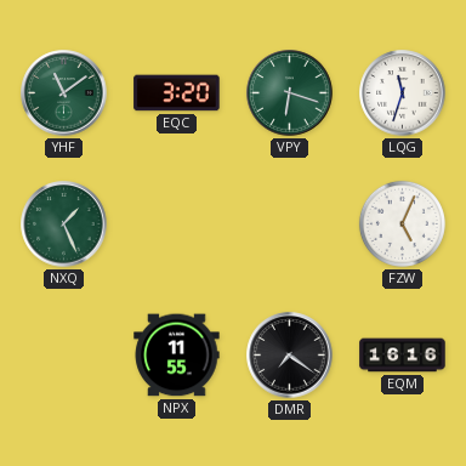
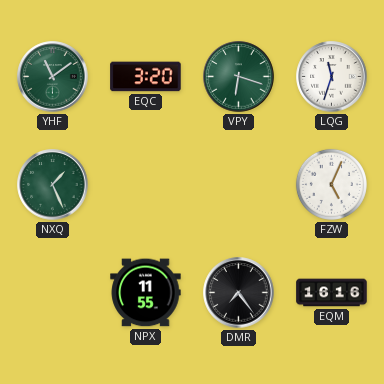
DMR: 7:21 -> 7:24 (239, 293)
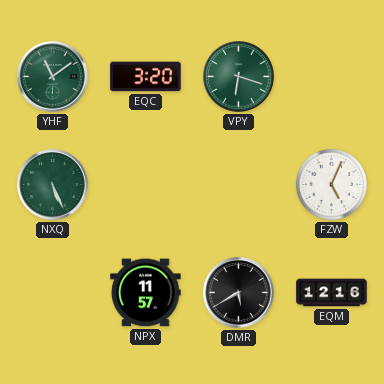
LQG: 11:33 -> none (332, 77)
NXQ: 1:26 -> 5:26 (53, 185)
NPX: 11:55 -> 11:57 (146, 293)
DMR: 7:24 -> 5:40 (239, 293)
EQM: 16:16 -> 12:16 (332, 293)
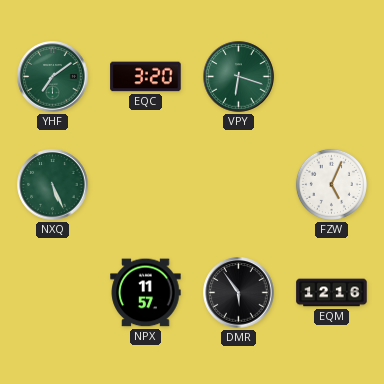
YHF: 11:09 -> 7:09 (53, 77)
DMR: 5:40 -> 5:54 (239, 293)
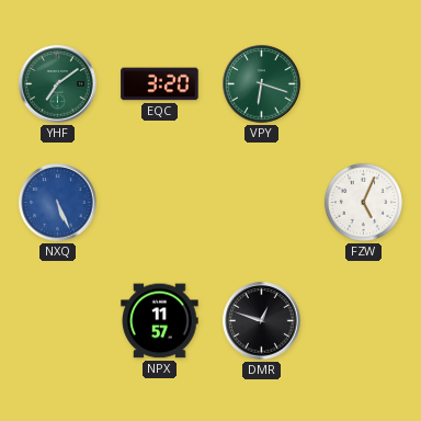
NXQ dial: green -> blue (58, 203)
DMR: 5:54 -> 12:48 (262, 321)
EQM: 12:16 -> none (332, 293)
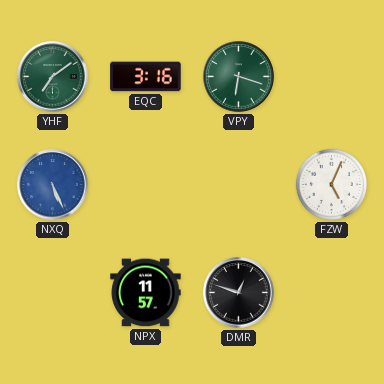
EQC: 3:20 -> 3:16 (146, 77)
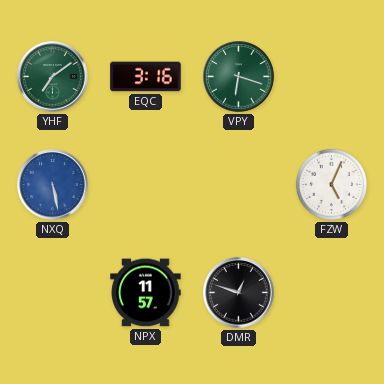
NXQ: 5:26 -> 5:28 (53, 185)
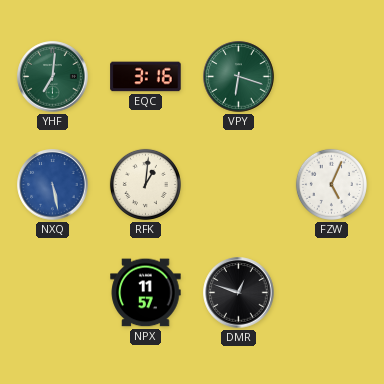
YHF: 7:09 -> 7:01 (53, 77)
RFK: none -> 1:01 (145, 184)
